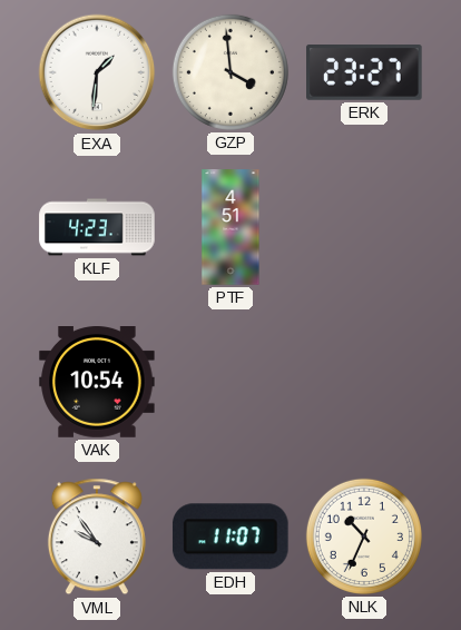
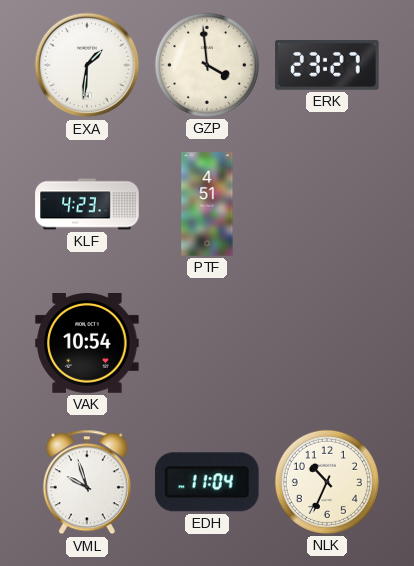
VML: 9:54 -> 9:57 (87, 482)
EDH: 11:07 -> 11:04 (207, 482)
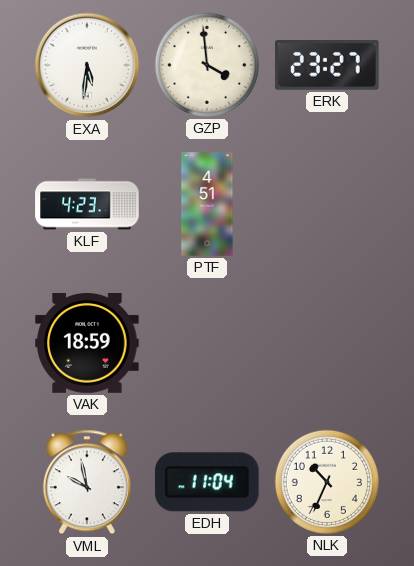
EXA: 1:31 -> 5:31 (87, 65)
VAK: 10:54 -> 18:59 (87, 344)
VML: 9:57 -> 9:58 (87, 482)
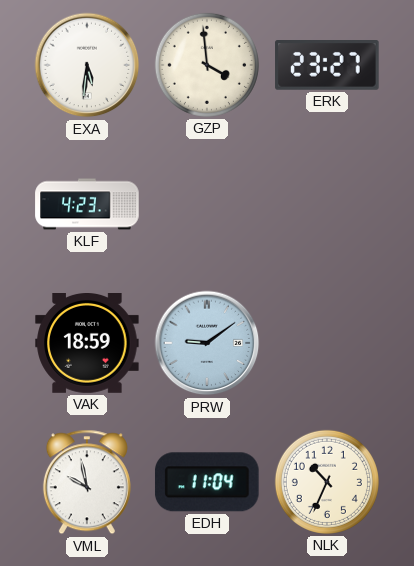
PTF: 4:51 -> none (207, 204)
PRW: none -> 9:09 (207, 343)
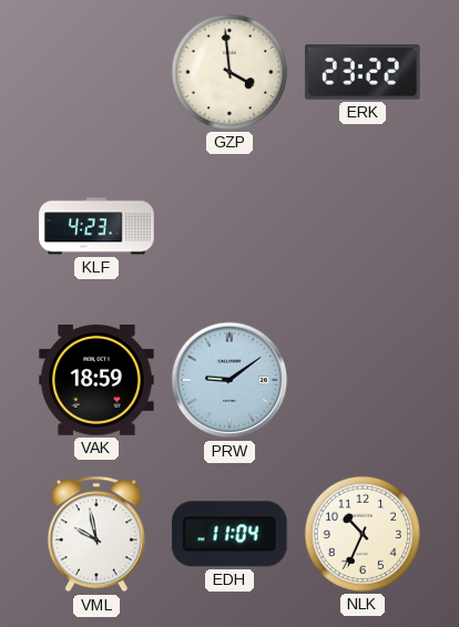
EXA: 5:31 -> none (87, 65)
ERK: 23:27 -> 23:22 (363, 73)
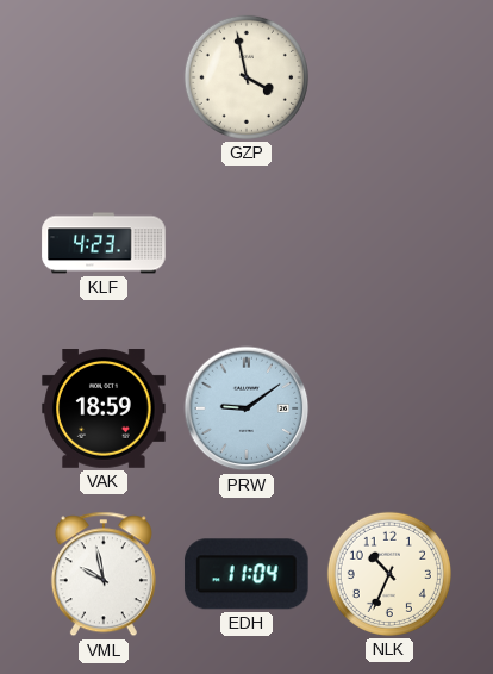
GZP: 3:59 -> 3:58 (246, 77)
ERK: 23:22 -> none (363, 73)
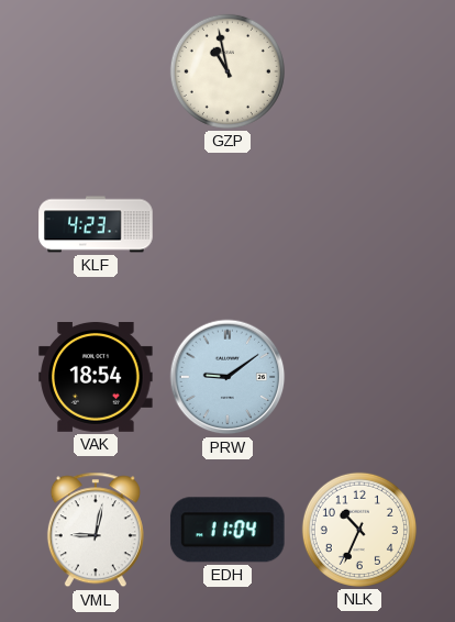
GZP: 3:58 -> 10:58 (227, 71)
VAK: 18:59 -> 18:54 (96, 378)
VML: 9:58 -> 9:02 (96, 530)
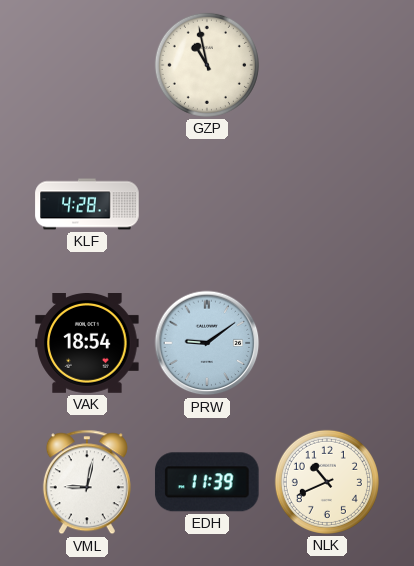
KLF: 4:23 -> 4:28 (87, 204)
EDH: 11:04 -> 11:39 (207, 482)
NLK: 10:34 -> 10:41 (327, 482)
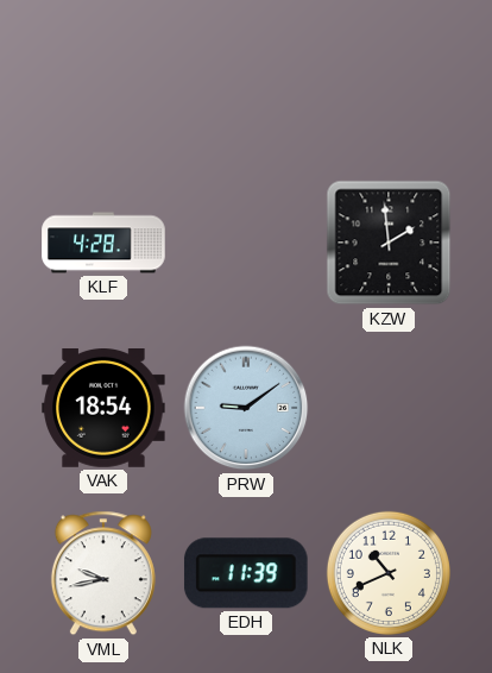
GZP: 10:58 -> none (207, 65)
KZW: none -> 1:59 (389, 243)
VML: 9:02 -> 9:43 (103, 573)
